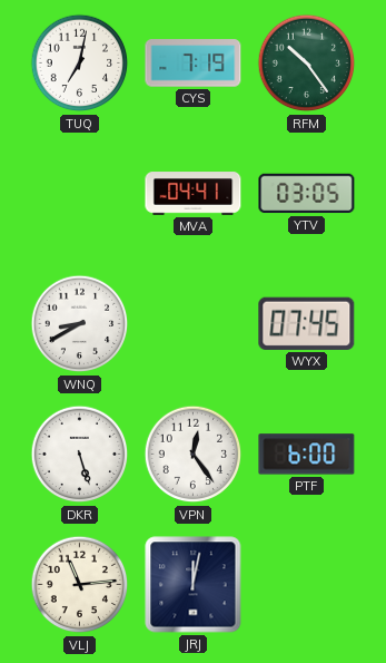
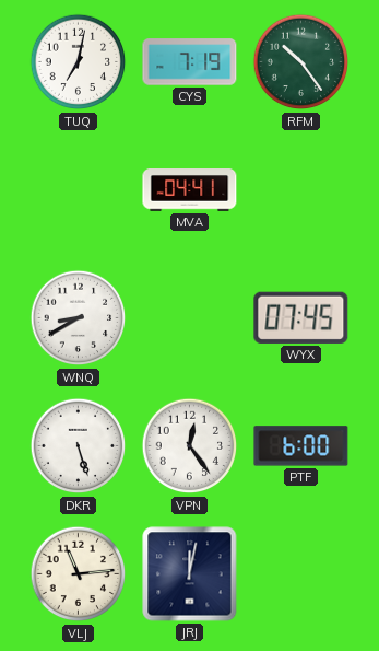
YTV: 03:05 -> none (307, 194)
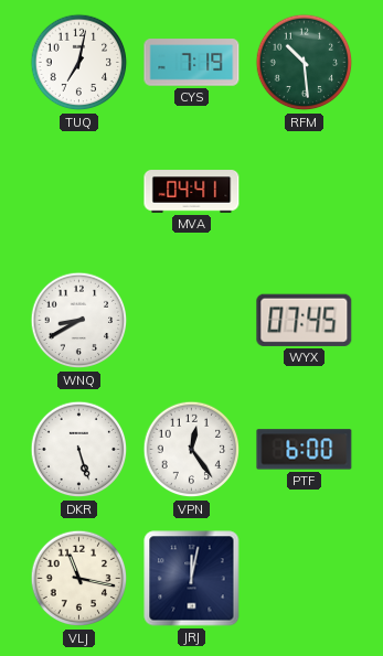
RFM: 10:24 -> 10:29 (305, 63)
VLJ: 11:14 -> 11:17 (79, 579)
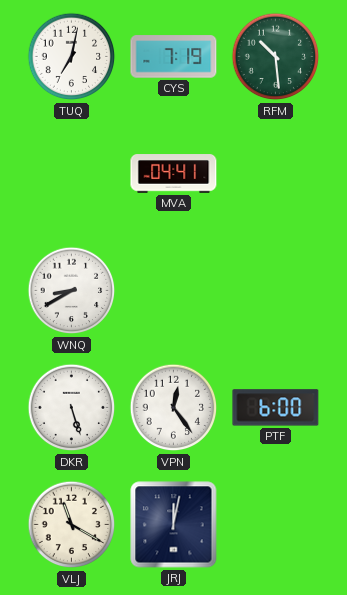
WYX: 07:45 -> none (305, 320)
VLJ: 11:17 -> 11:20 (72, 525)
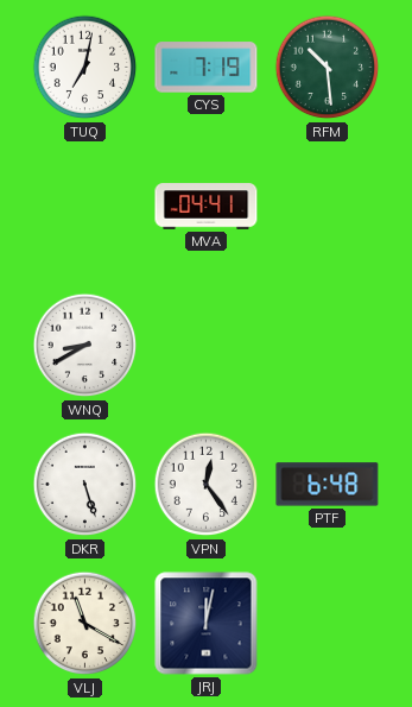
PTF: 6:00 -> 6:48 (328, 485)
